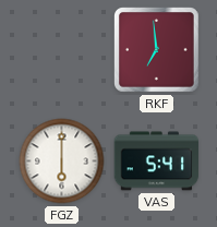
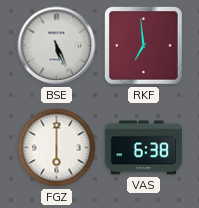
BSE: none -> 5:26 (57, 46)
VAS: 5:41 -> 6:38 (144, 148)
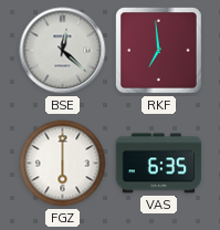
BSE: 5:26 -> 12:22 (63, 51)
VAS: 6:38 -> 6:35 (159, 164)
